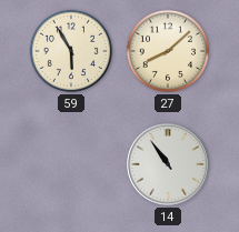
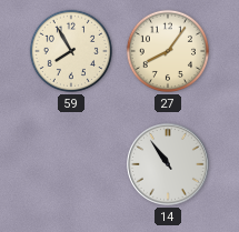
59: 5:55 -> 7:55 (71, 51)
27: 8:08 -> 8:06 (168, 51)
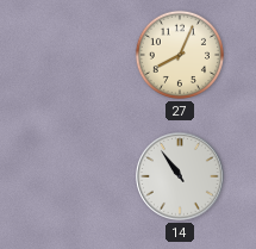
59: 7:55 -> none (71, 51)
27: 8:06 -> 8:04 (180, 55)
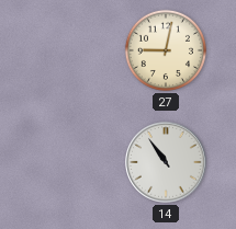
27: 8:04 -> 9:02 (166, 50)
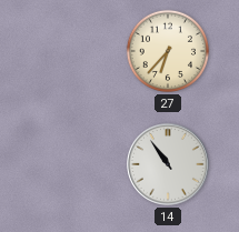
27: 9:02 -> 6:37 (168, 51)
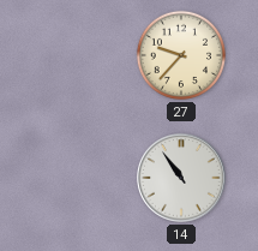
27: 6:37 -> 9:37 (181, 55)
